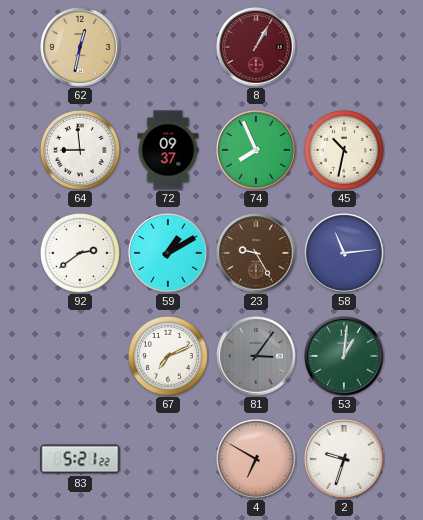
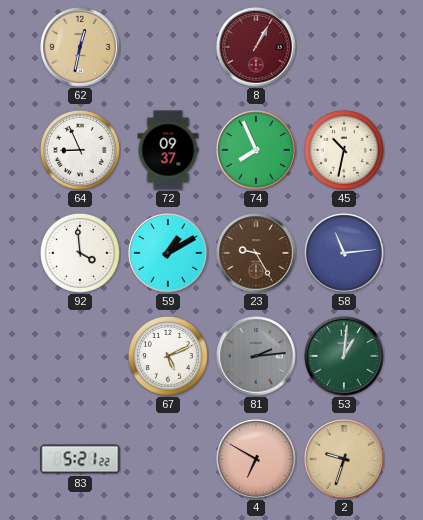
64: 8:59 -> 8:56 (80, 150)
92: 2:39 -> 3:59 (80, 253)
67: 7:11 -> 5:11 (168, 356)
81: 3:06 -> 2:14 (256, 356)
2 dial: white -> champagne (344, 459)
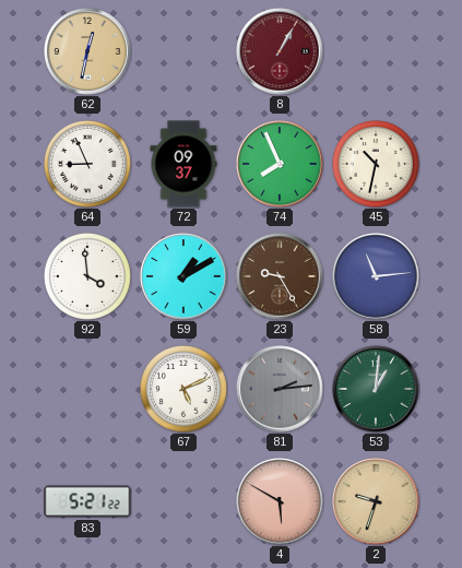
4: 6:50 -> 5:50 (280, 501)
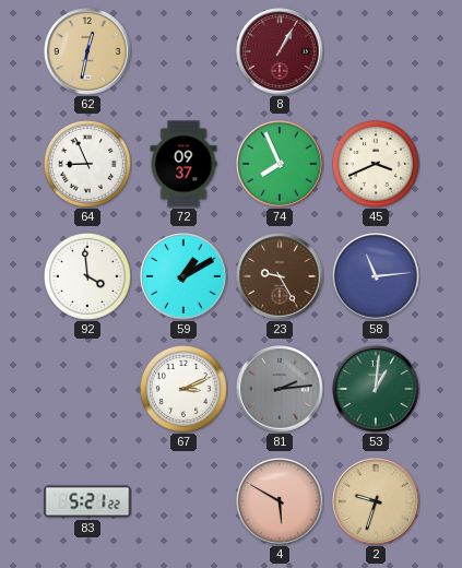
45: 10:32 -> 3:41 (376, 164)
67: 5:11 -> 3:11 (183, 389)
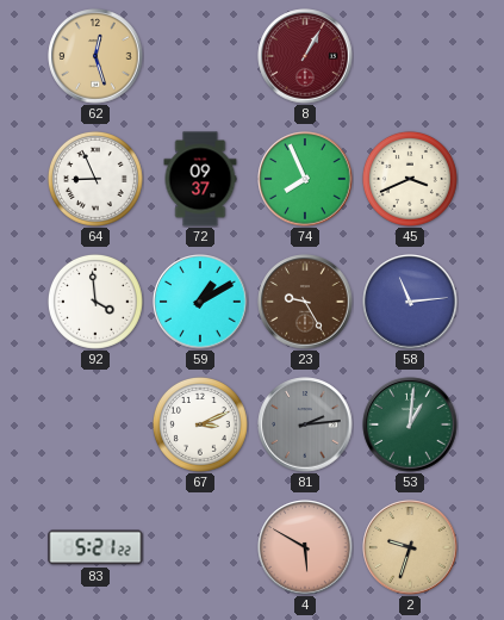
62: 12:32 -> 12:27 (95, 56)
